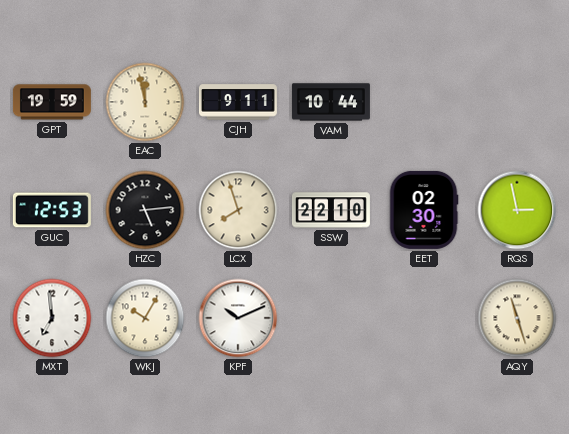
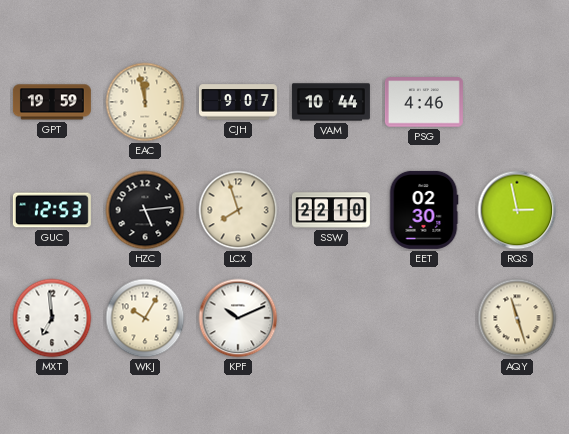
CJH: 9:11 -> 9:07 (238, 102)
PSG: none -> 4:46 (424, 102)
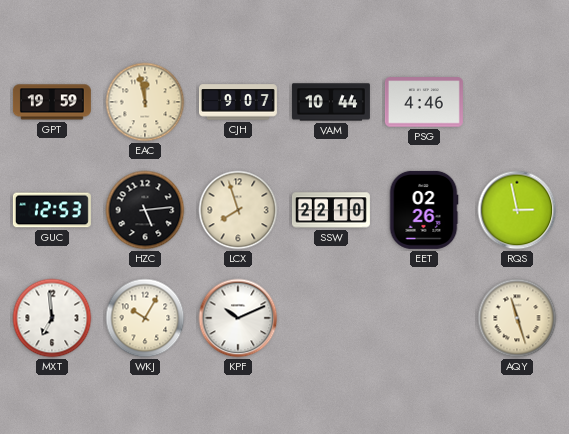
EET: 02:30 -> 02:26 (424, 210)
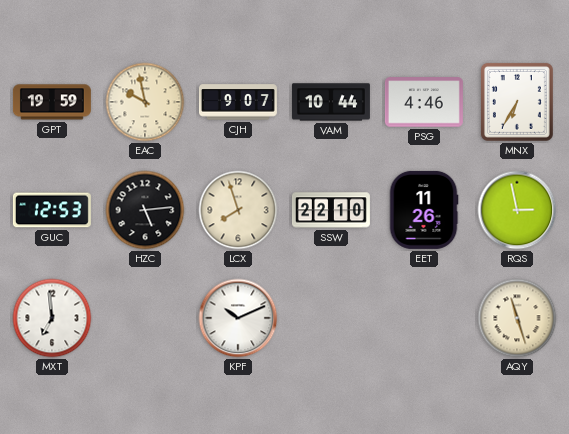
EAC: 11:58 -> 9:58 (145, 102)
MNX: none -> 6:35 (517, 102)
EET: 02:26 -> 11:26 (424, 210)
WKJ: 10:05 -> none (145, 318)
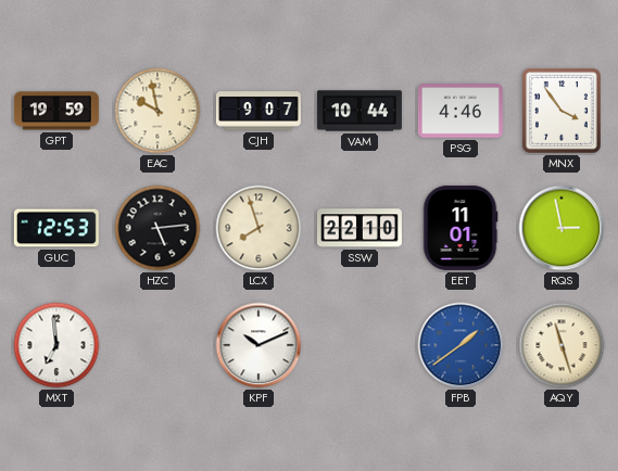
MNX: 6:35 -> 3:54 (562, 111)
EET: 11:26 -> 11:01 (461, 228)
FPB: none -> 1:39 (461, 345)
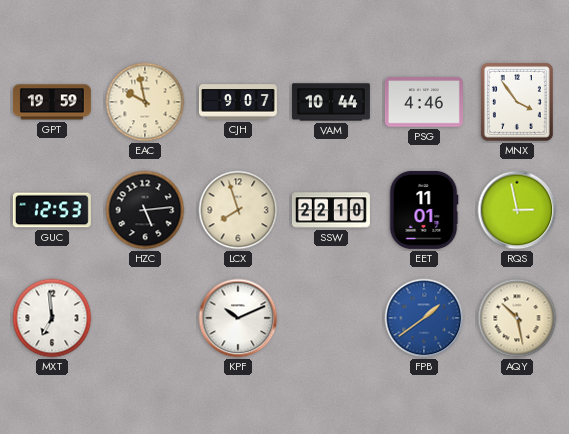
AQY: 11:27 -> 10:28 (517, 318)
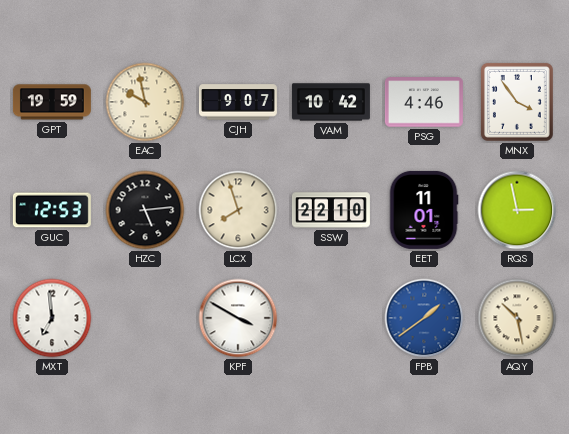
VAM: 10:44 -> 10:42 (331, 102)
KPF: 10:11 -> 3:50 (238, 318)
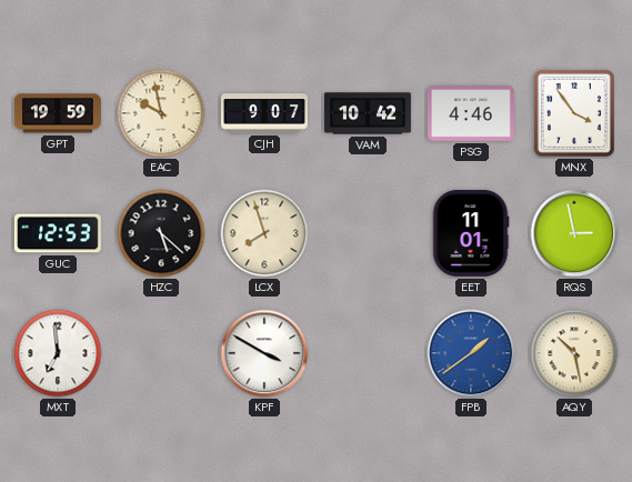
HZC: 5:14 -> 5:22 (161, 233)
SSW: 22:10 -> none (331, 210)
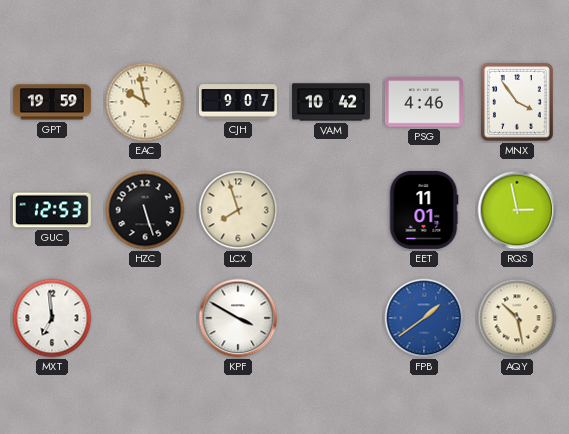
HZC: 5:22 -> 5:27 (145, 210)
